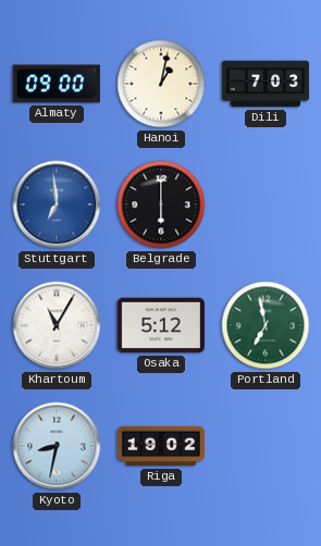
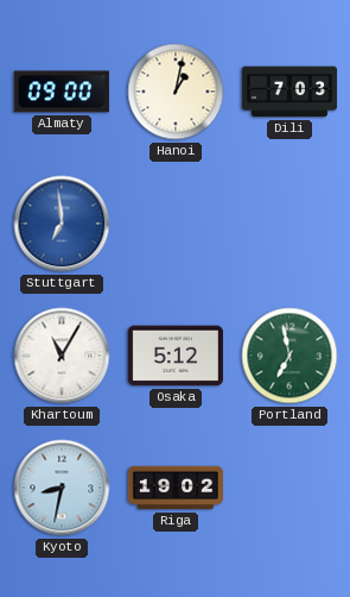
Belgrade: 6:00 -> none (161, 204)
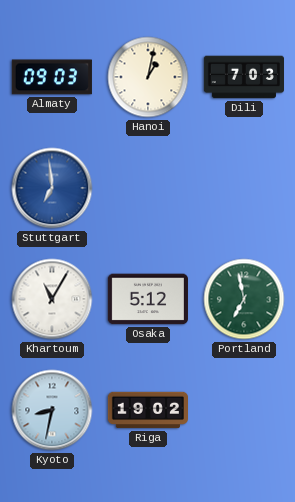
Almaty: 09:00 -> 09:03 (52, 77)
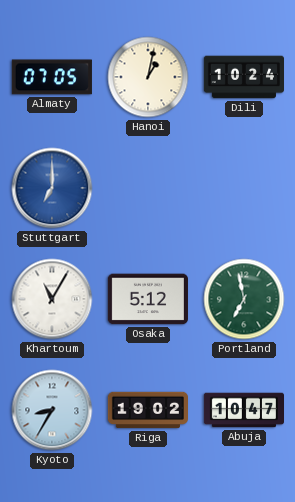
Almaty: 09:03 -> 07:05 (52, 77)
Dili: 7:03 -> 10:24 (243, 77)
Stuttgart: 6:59 -> 7:00 (52, 188)
Kyoto: 8:32 -> 8:35 (52, 410)
Abuja: none -> 10:47 (243, 410)
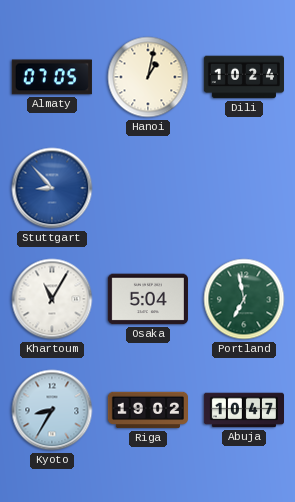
Stuttgart: 7:00 -> 8:53 (52, 188)
Osaka: 5:12 -> 5:04 (148, 299)
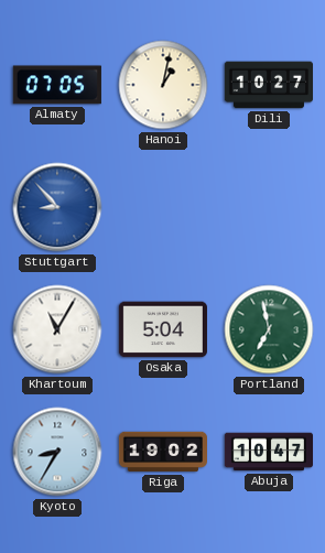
Dili: 10:24 -> 10:27 (268, 85)
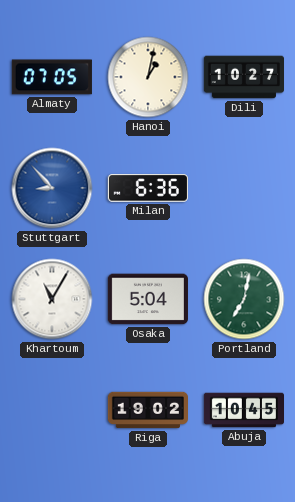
Milan: none -> 6:36 (148, 188)
Portland: 6:58 -> 7:02 (244, 299)
Kyoto: 8:35 -> none (57, 452)
Abuja: 10:47 -> 10:45 (243, 410)
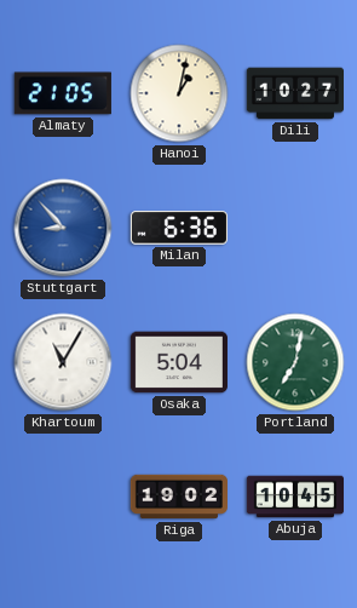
Almaty: 07:05 -> 21:05 (63, 93)
